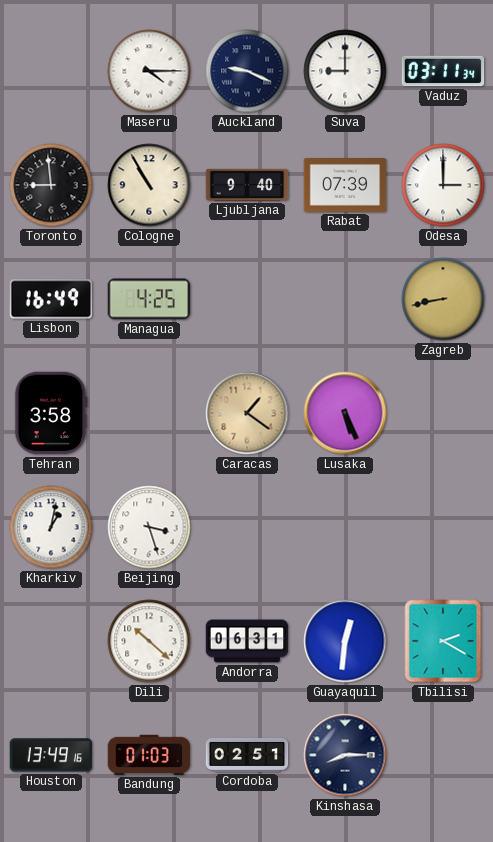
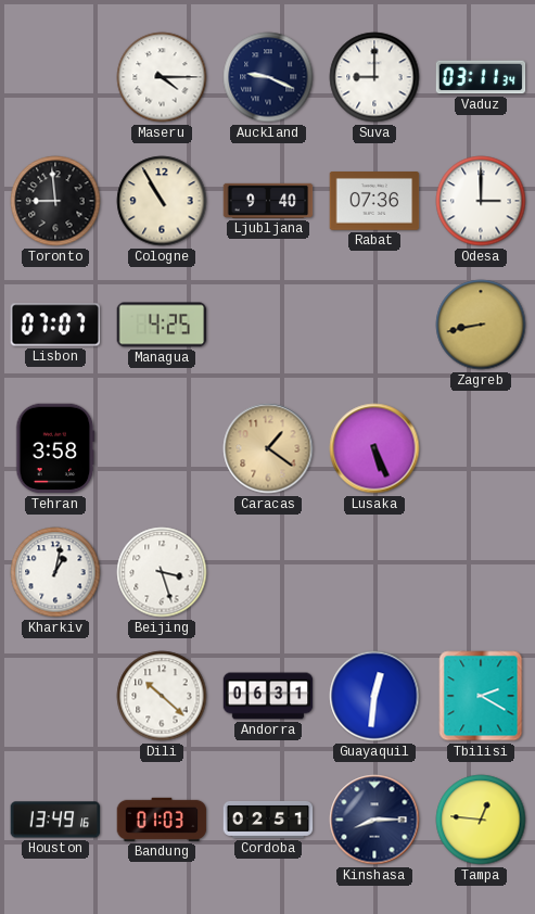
Rabat: 07:39 -> 07:36 (374, 202)
Lisbon: 16:49 -> 07:07 (55, 325)
Tampa: none -> 12:46 (481, 820)
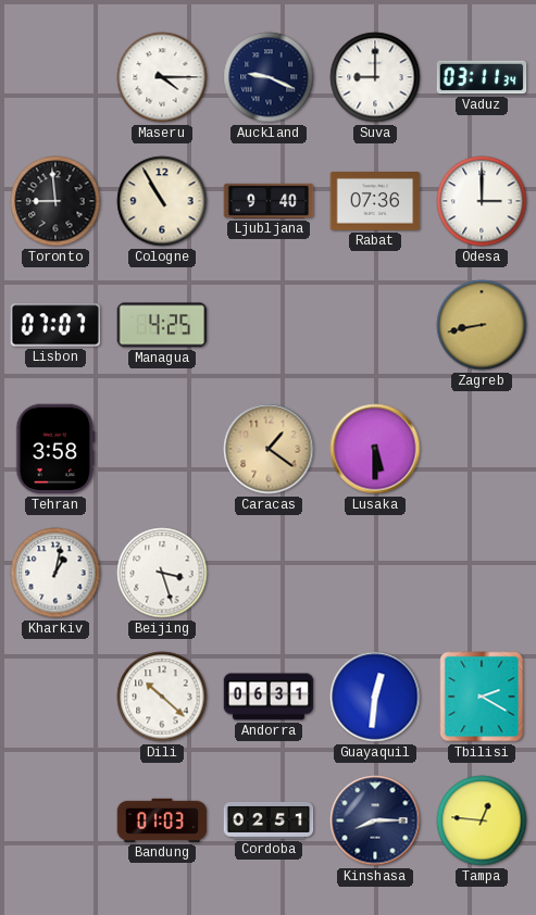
Lusaka: 5:26 -> 5:30 (375, 449)
Houston: 13:49 -> none (55, 820)
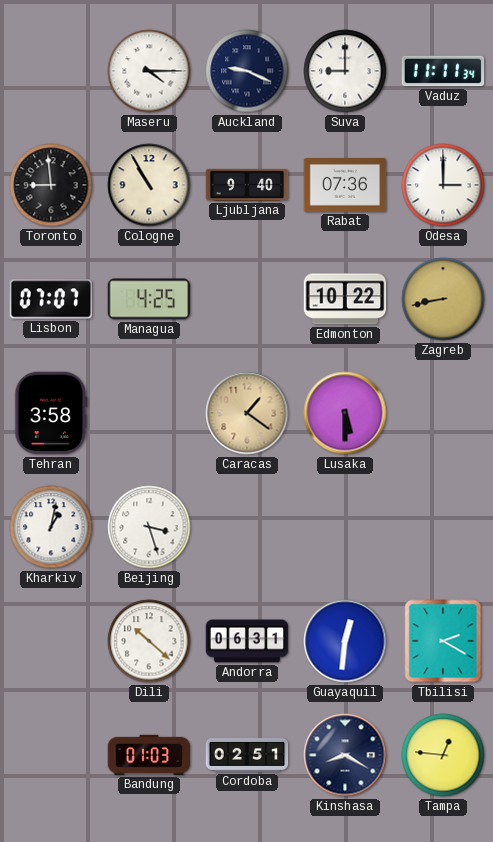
Vaduz: 03:11 -> 11:11 (443, 71)
Edmonton: none -> 10:22 (345, 299)
Kinshasa: 8:15 -> 8:20 (345, 755)
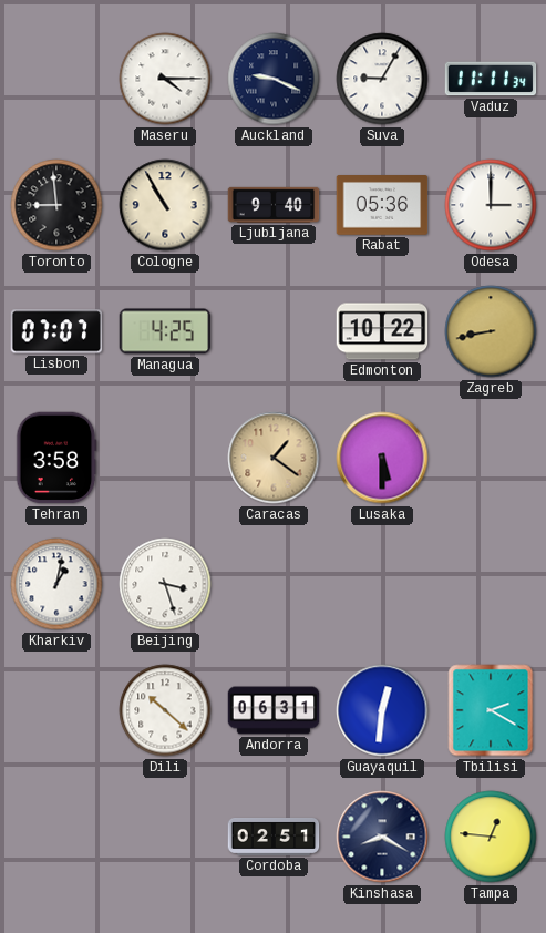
Suva: 9:00 -> 9:05 (382, 79)
Rabat: 07:36 -> 05:36 (382, 206)
Bandung: 01:03 -> none (149, 755)
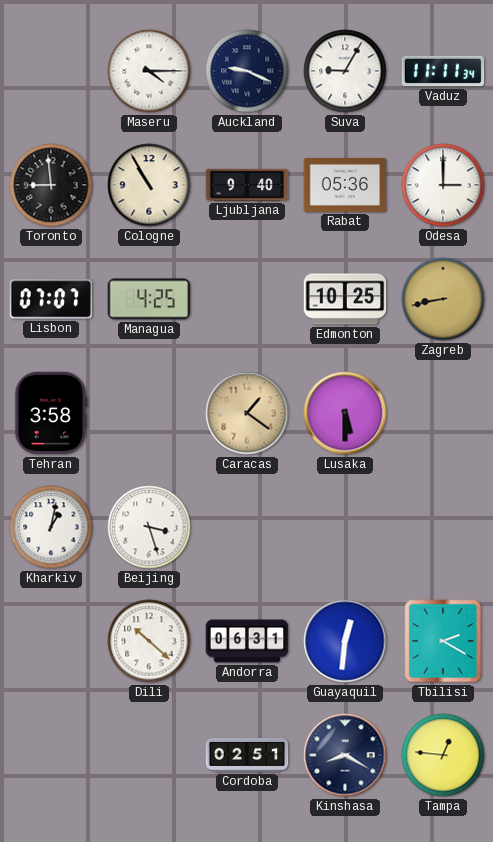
Edmonton: 10:22 -> 10:25 (345, 299)
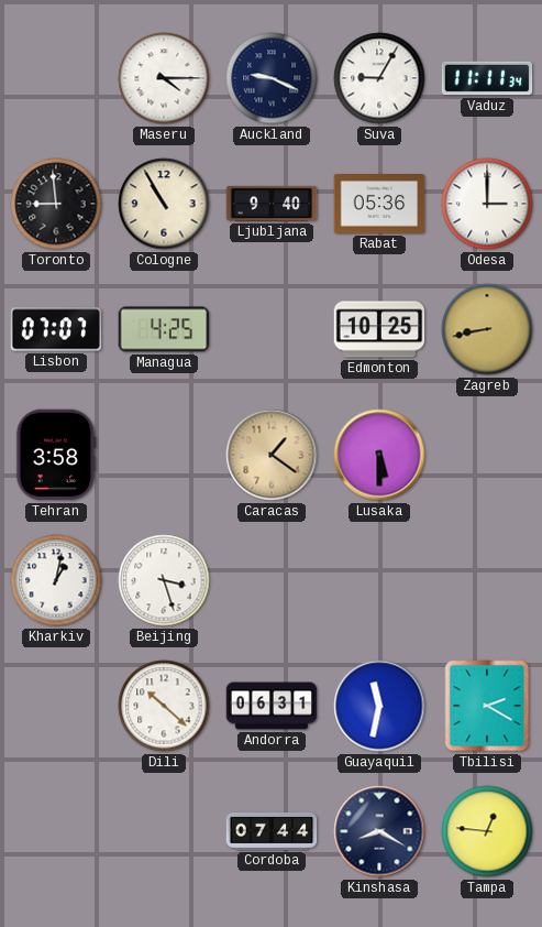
Guayaquil: 12:31 -> 11:32 (379, 706)
Cordoba: 02:51 -> 07:44 (272, 831)
